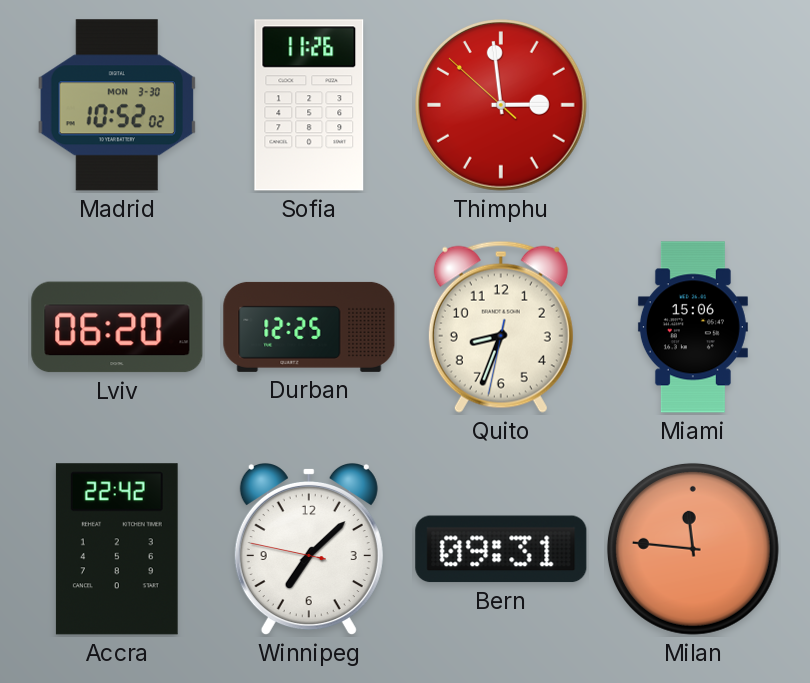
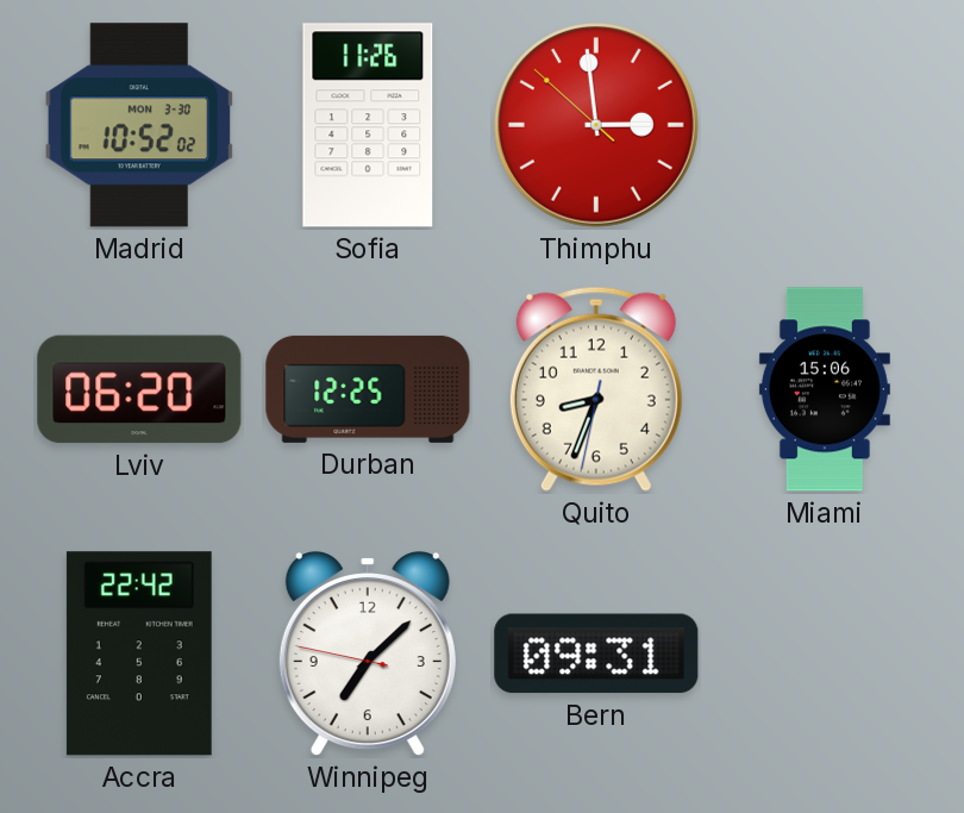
Milan: 11:46 -> none (693, 549)
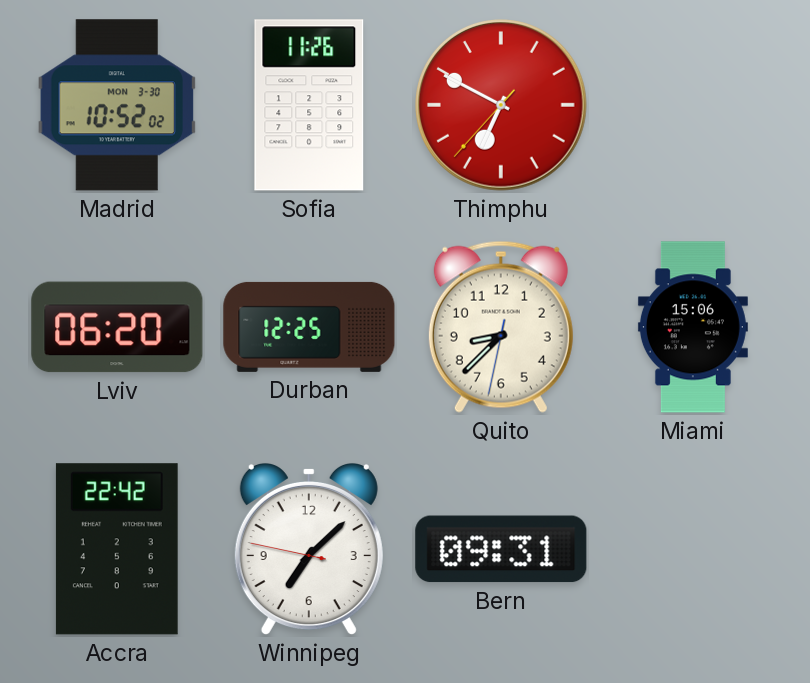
Thimphu: 2:58 -> 6:49 (502, 106)
Quito: 8:33 -> 8:37 (501, 327)
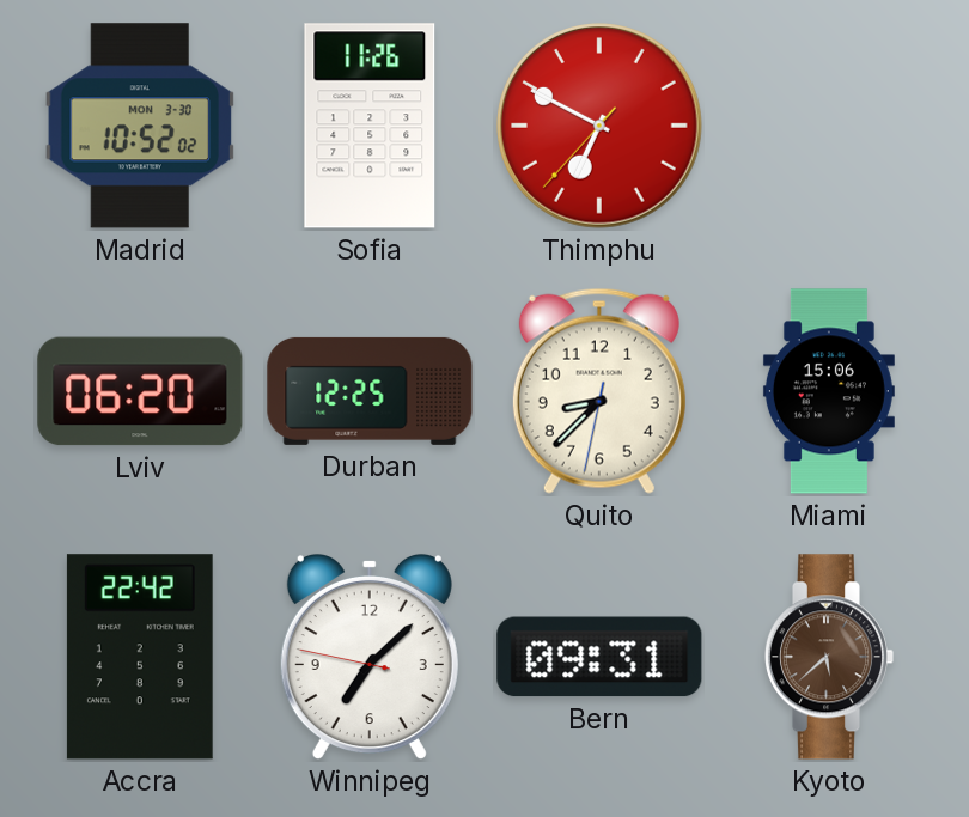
Kyoto: none -> 5:38 (829, 657)
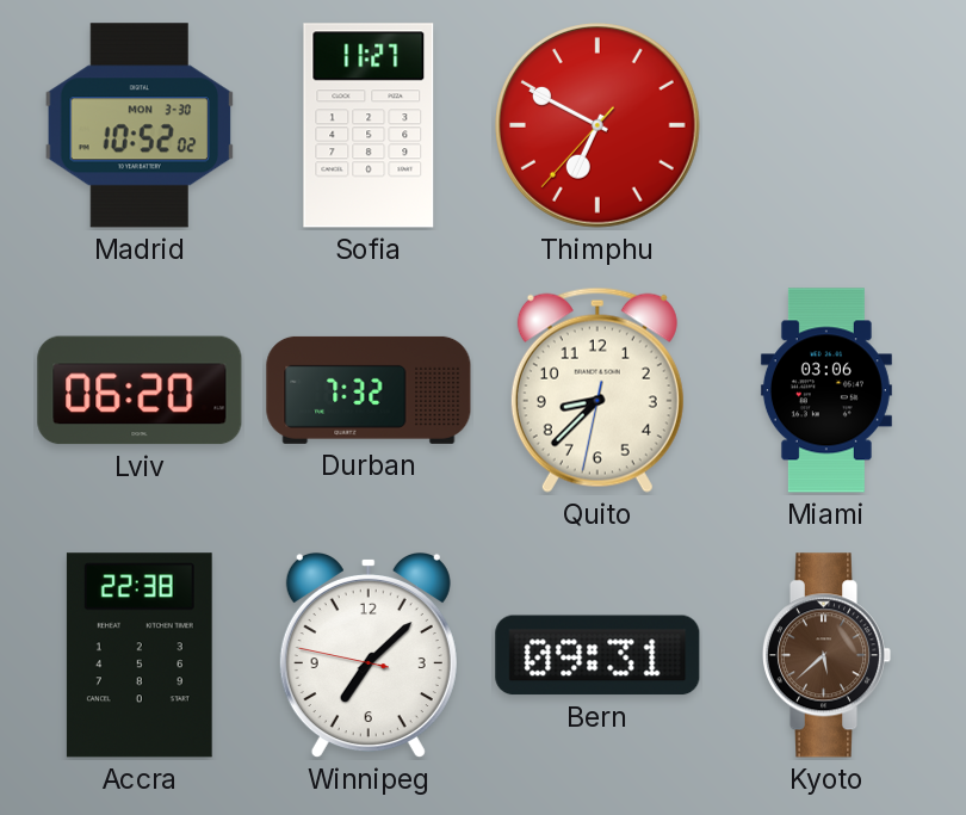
Sofia: 11:26 -> 11:27 (369, 125)
Durban: 12:25 -> 7:32 (369, 390)
Miami: 15:06 -> 03:06 (826, 390)
Accra: 22:42 -> 22:38 (140, 655)
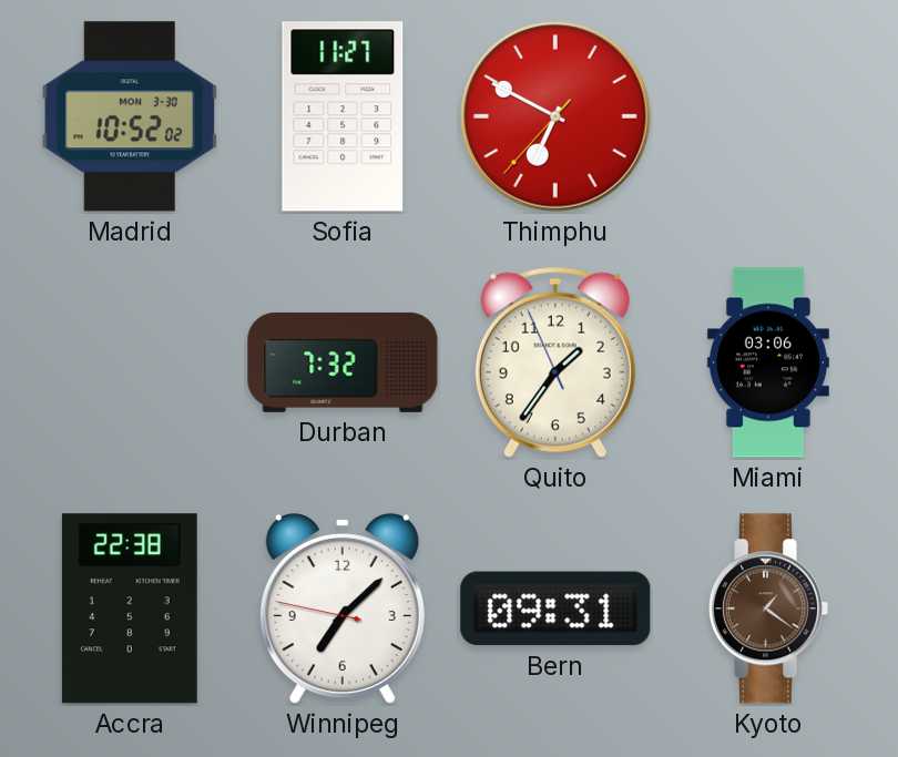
Lviv: 06:20 -> none (140, 390)
Quito: 8:37 -> 1:35 (555, 362)
Kyoto: 5:38 -> 1:21 (768, 608)
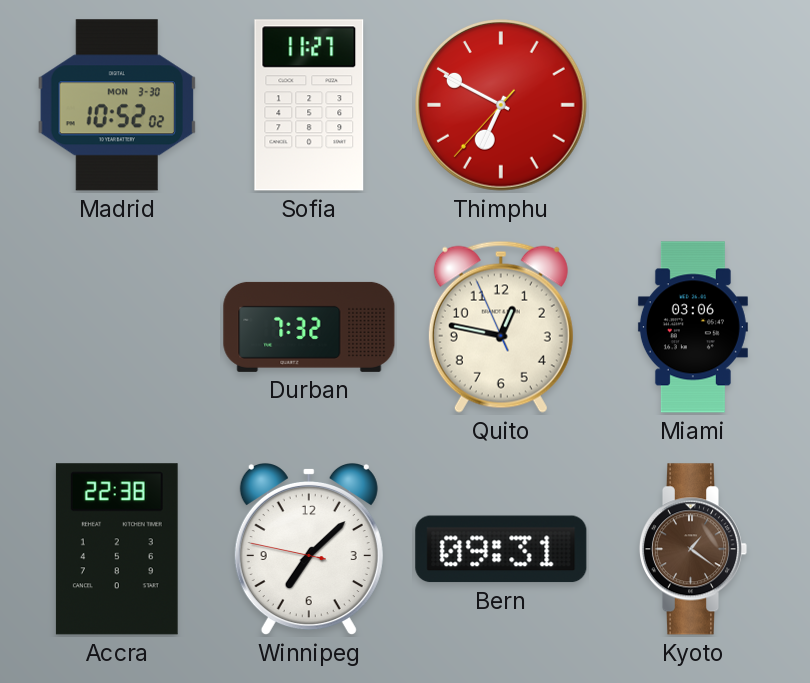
Quito: 1:35 -> 12:46 (501, 327)
